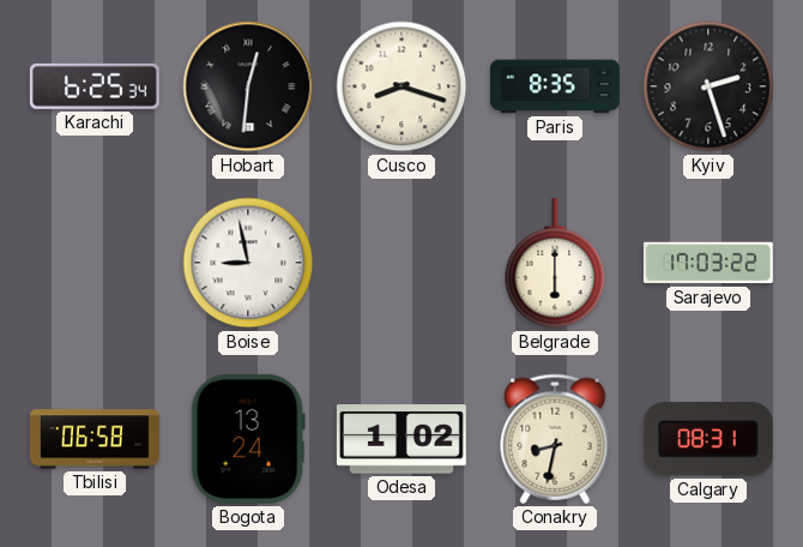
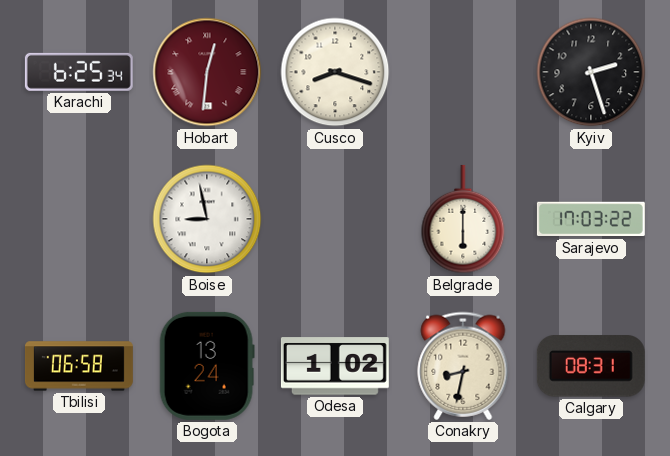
Hobart dial: black -> burgundy (207, 72)
Paris: 8:35 -> none (555, 86)
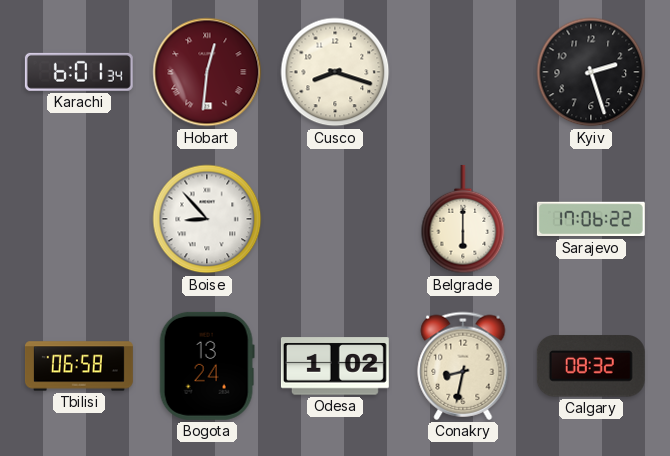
Karachi: 6:25 -> 6:01 (79, 72)
Boise: 8:58 -> 8:53 (207, 219)
Sarajevo: 17:03 -> 17:06 (591, 219)
Calgary: 08:31 -> 08:32 (591, 366)
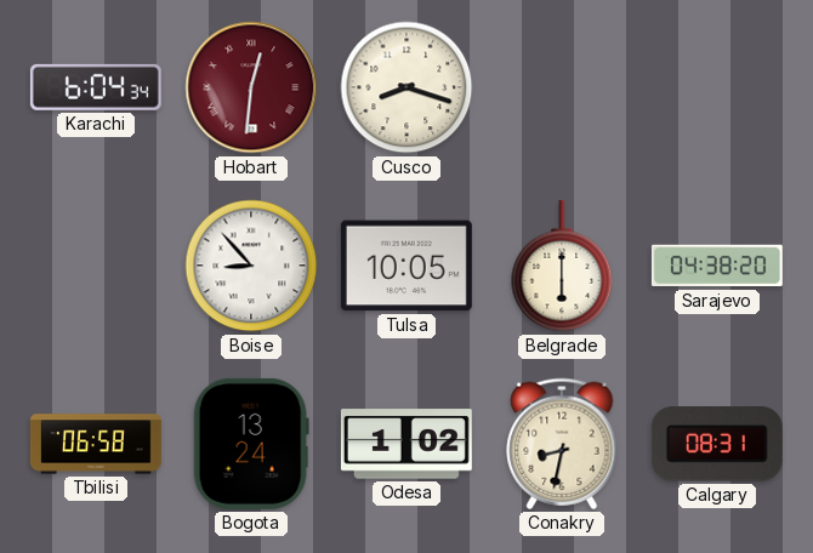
Karachi: 6:01 -> 6:04 (96, 87)
Kyiv: 2:27 -> none (591, 72)
Tulsa: none -> 10:05 (406, 266)
Sarajevo: 17:06 -> 04:38 (717, 266)
Calgary: 08:32 -> 08:31 (717, 444)
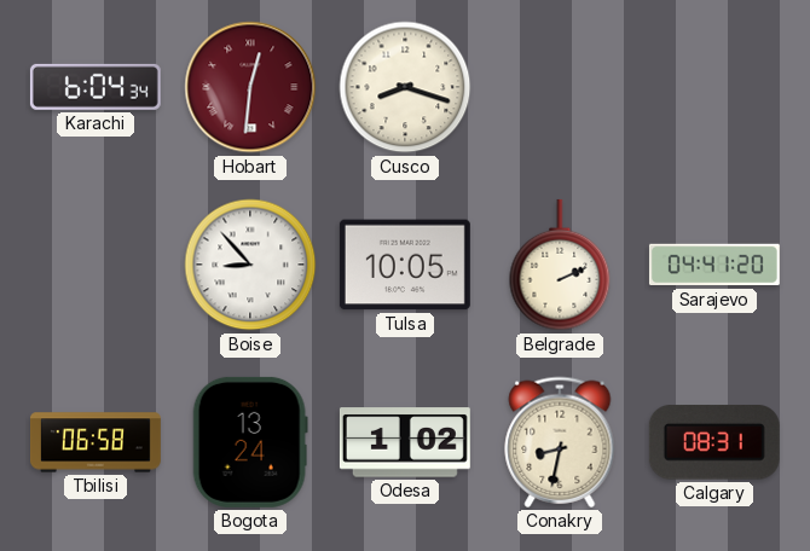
Belgrade: 6:00 -> 2:11 (560, 265)
Sarajevo: 04:38 -> 04:41 (714, 265)
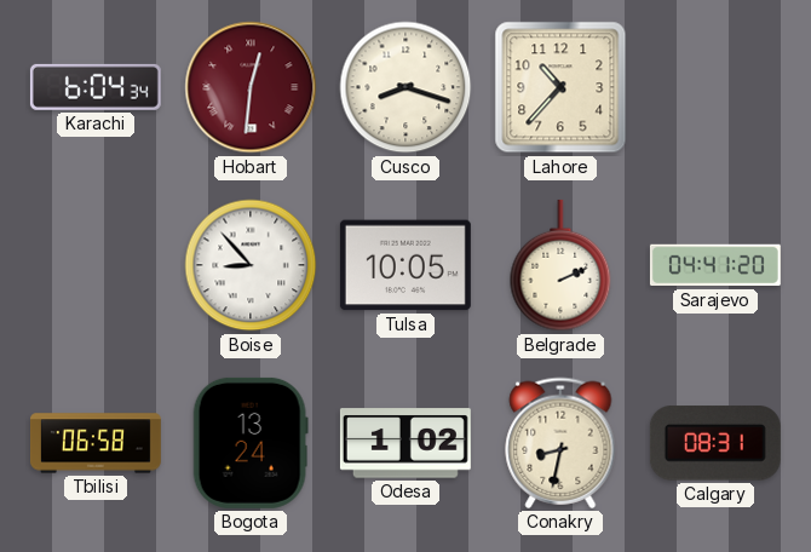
Lahore: none -> 10:37 (560, 87)
